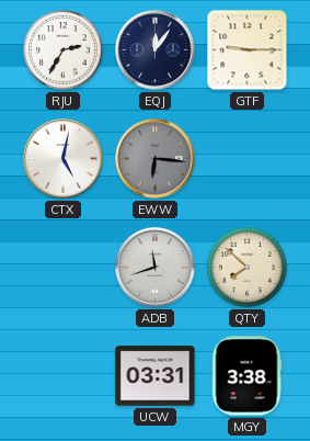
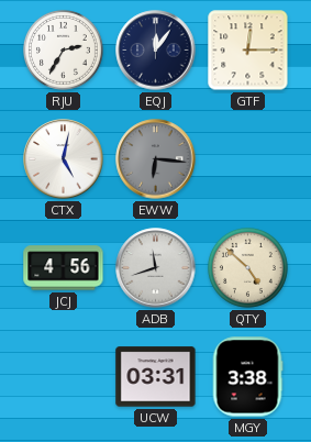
GTF: 9:15 -> 12:15 (248, 51)
JCJ: none -> 4:56 (64, 268)
QTY: 7:52 -> 4:52 (248, 268)
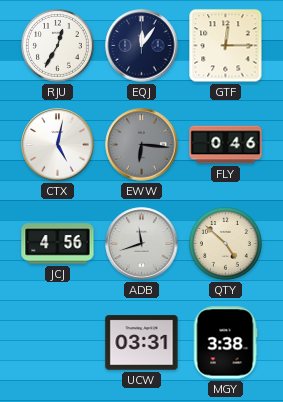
RJU: 2:35 -> 12:35 (58, 46)
FLY: none -> 0:46 (226, 145)
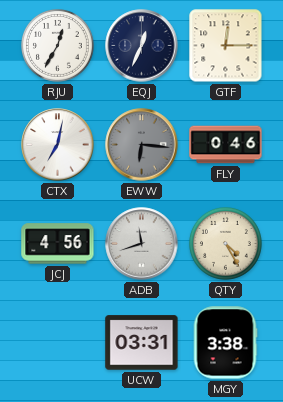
EQJ: 12:06 -> 12:34 (142, 46)
CTX: 5:02 -> 7:02 (58, 145)
QTY: 4:52 -> 4:25 (226, 244)
